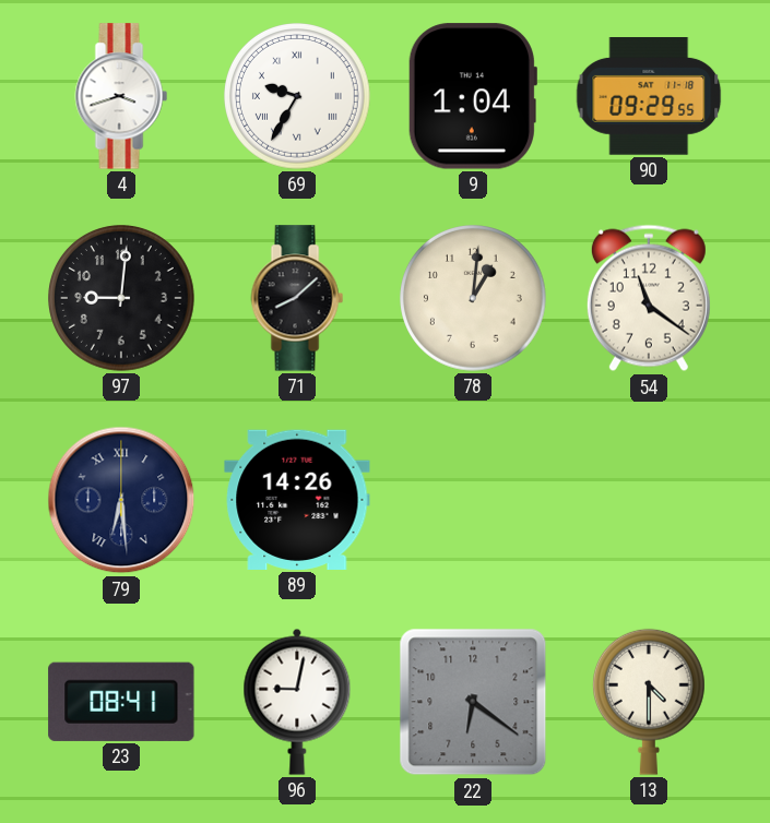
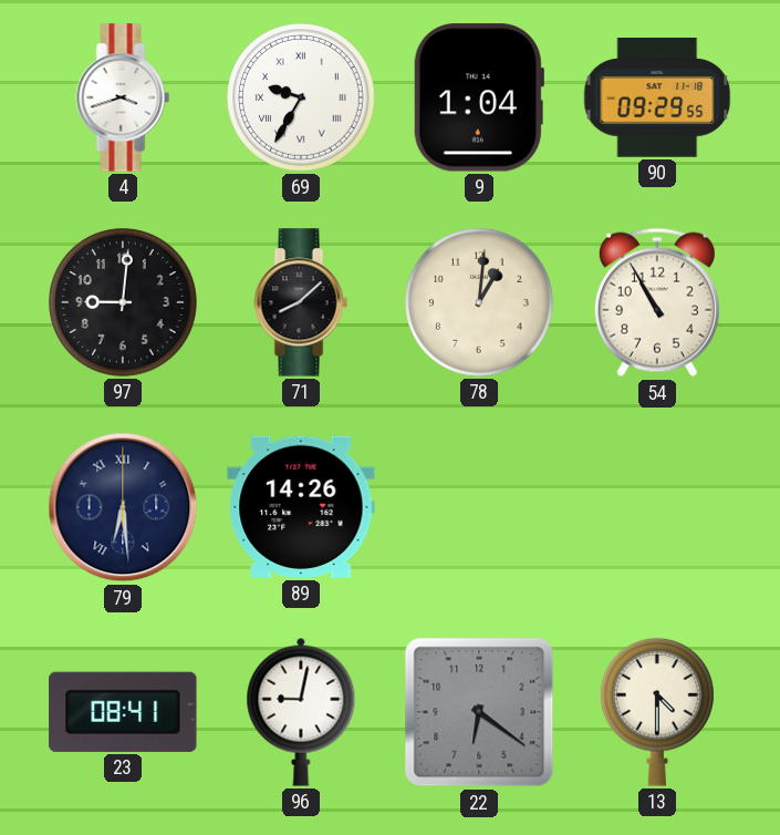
54: 11:21 -> 10:55 (657, 302)
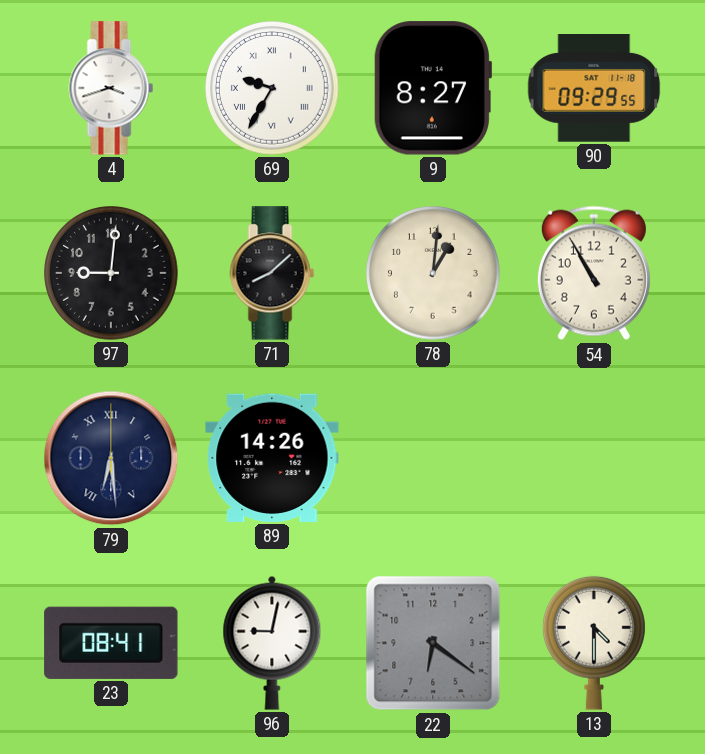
9: 1:04 -> 8:27 (432, 88)
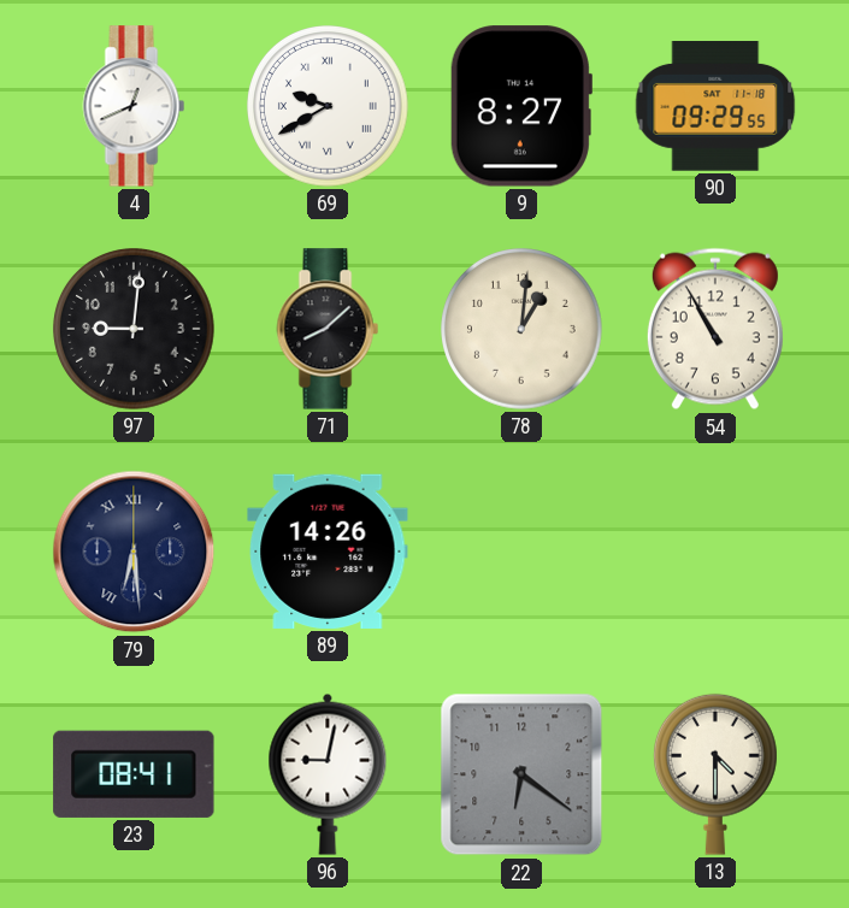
4: 3:42 -> 12:41 (134, 106)
69: 9:35 -> 9:40 (329, 107)
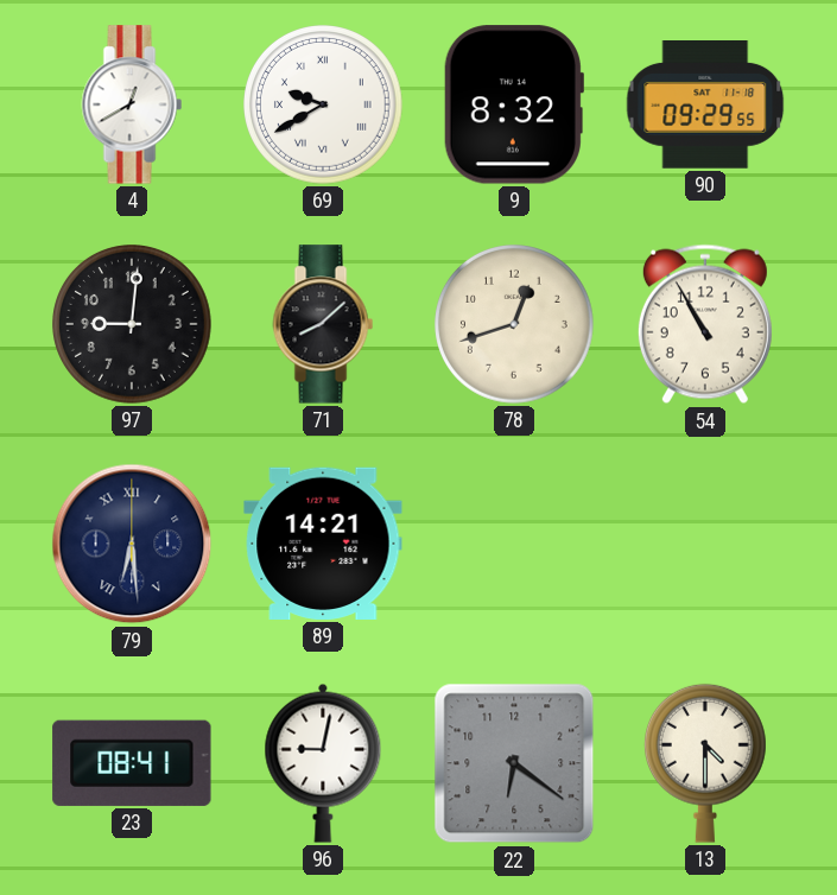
4: 12:41 -> 12:40 (132, 104)
9: 8:27 -> 8:32 (513, 104)
78: 1:01 -> 12:42 (515, 325)
89: 14:26 -> 14:21 (323, 544)
